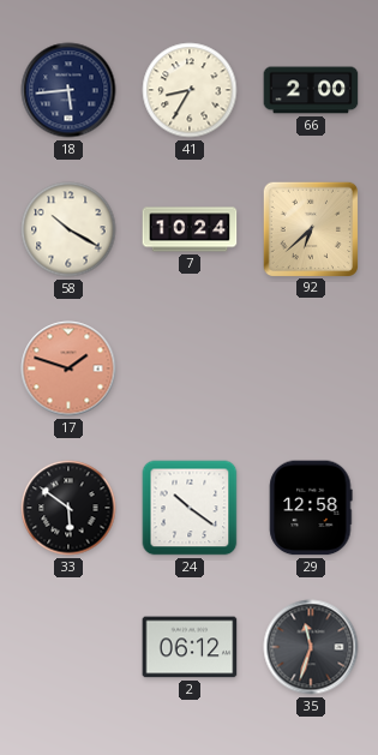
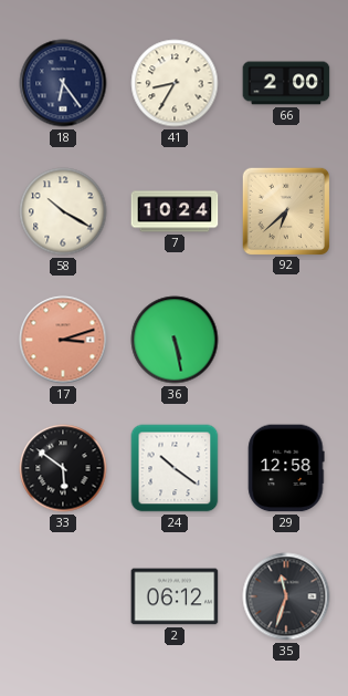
18: 5:44 -> 6:24 (63, 83)
17: 1:48 -> 3:12 (63, 340)
36: none -> 5:28 (175, 340)
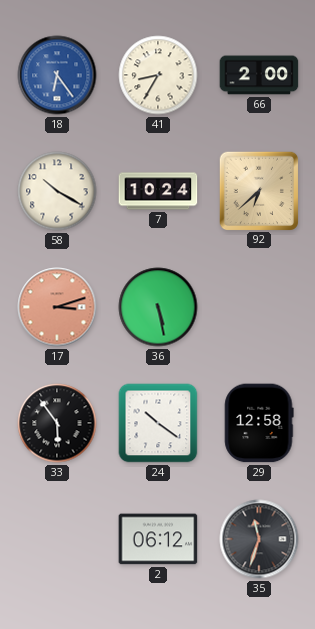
18 dial: navy -> blue (57, 75)
33: 5:51 -> 5:54 (57, 423)
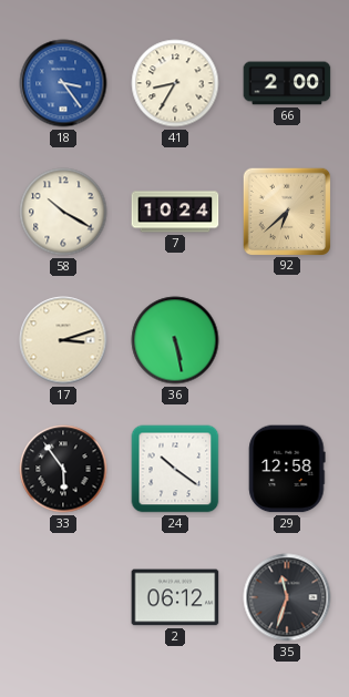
18: 6:24 -> 3:24 (63, 83)
17 dial: salmon -> cream (63, 340)
